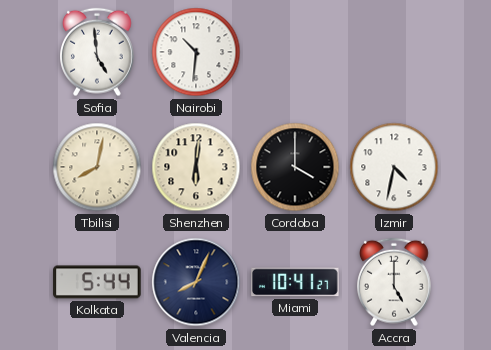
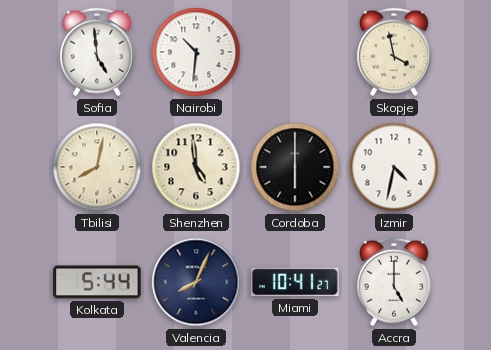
Skopje: none -> 3:58 (395, 52)
Shenzhen: 6:01 -> 4:59 (196, 167)
Cordoba: 4:00 -> 6:00 (295, 167)
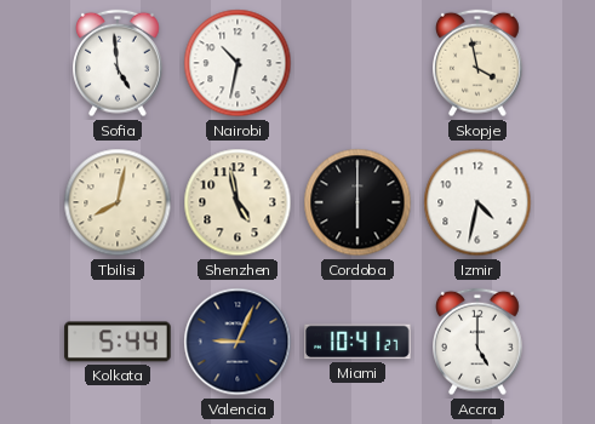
Nairobi: 10:31 -> 10:32 (238, 63)
Shenzhen: 4:59 -> 4:58 (238, 202)
Valencia: 8:04 -> 9:04 (238, 342)
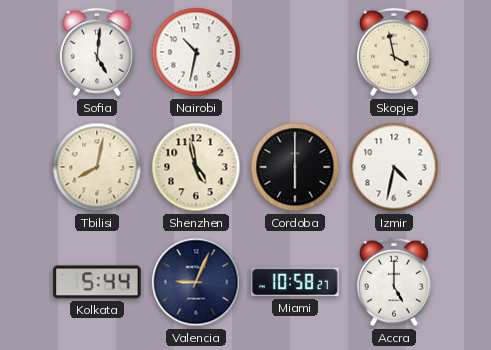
Sofia: 4:59 -> 5:01 (98, 52)
Miami: 10:41 -> 10:58 (295, 282)
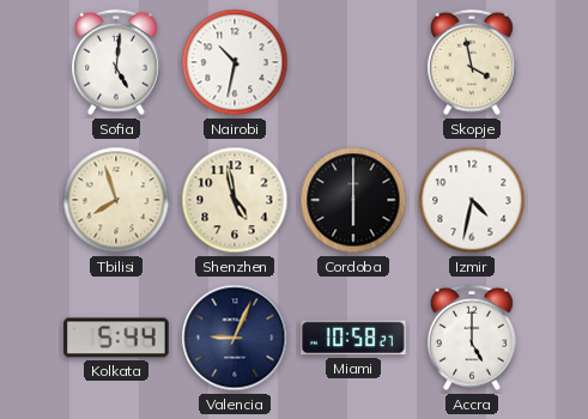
Tbilisi: 8:02 -> 7:57 (116, 200)
